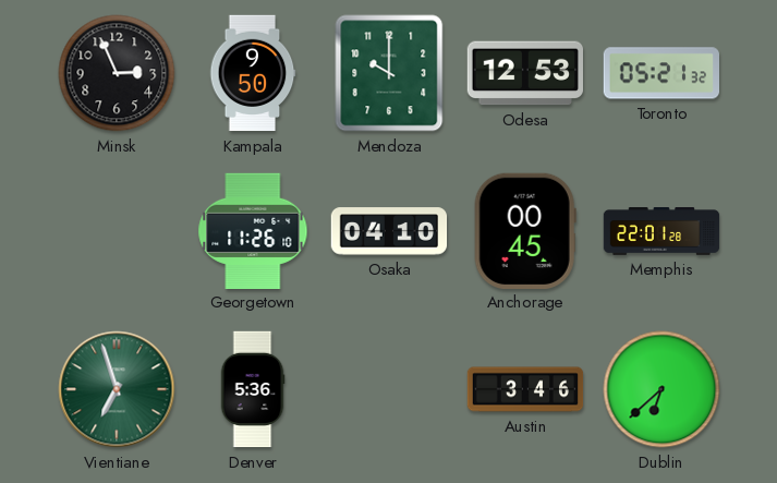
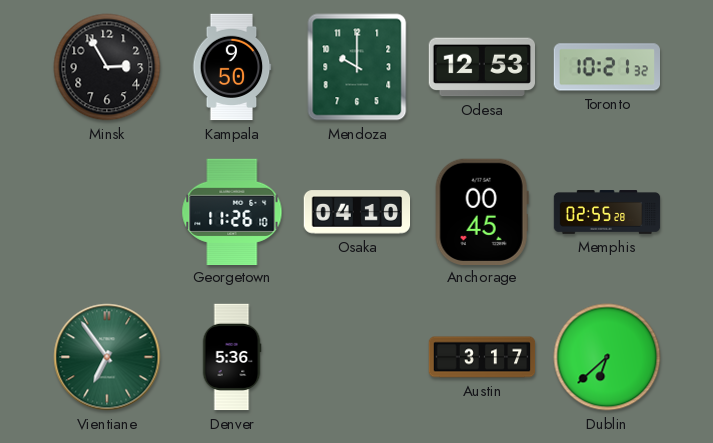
Minsk: 2:56 -> 2:55 (107, 67)
Toronto: 05:21 -> 10:21 (606, 67)
Memphis: 22:01 -> 02:55 (607, 212)
Vientiane: 6:57 -> 6:54 (107, 357)
Austin: 3:46 -> 3:17 (482, 357)
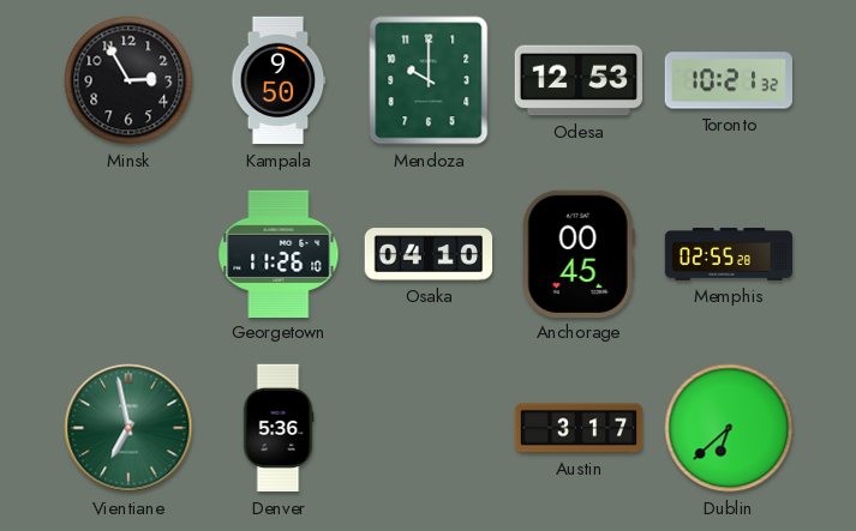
Vientiane: 6:54 -> 6:58 (128, 428)
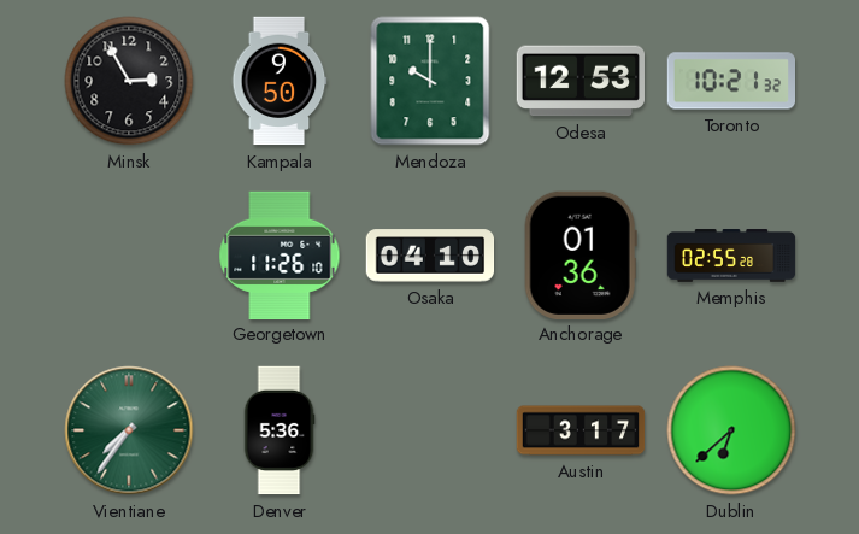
Anchorage: 00:45 -> 01:36 (581, 254)
Vientiane: 6:58 -> 7:36 (129, 430)
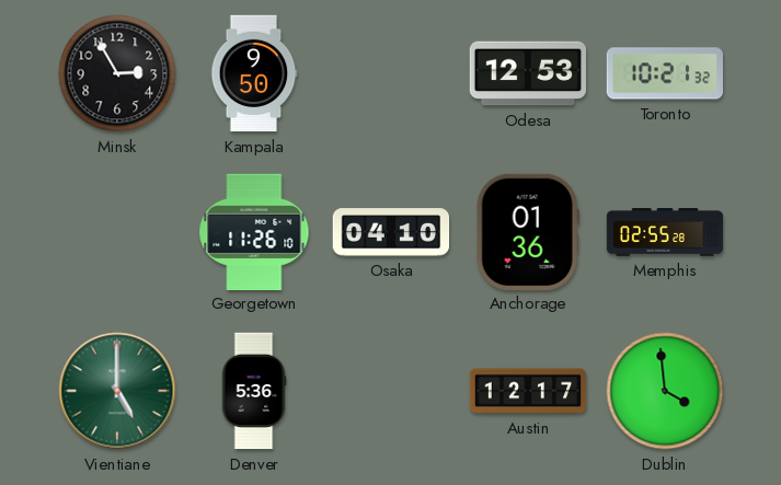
Mendoza: 10:00 -> none (430, 81)
Vientiane: 7:36 -> 5:00 (117, 391)
Austin: 3:17 -> 12:17 (528, 391)
Dublin: 6:38 -> 3:59 (665, 391)
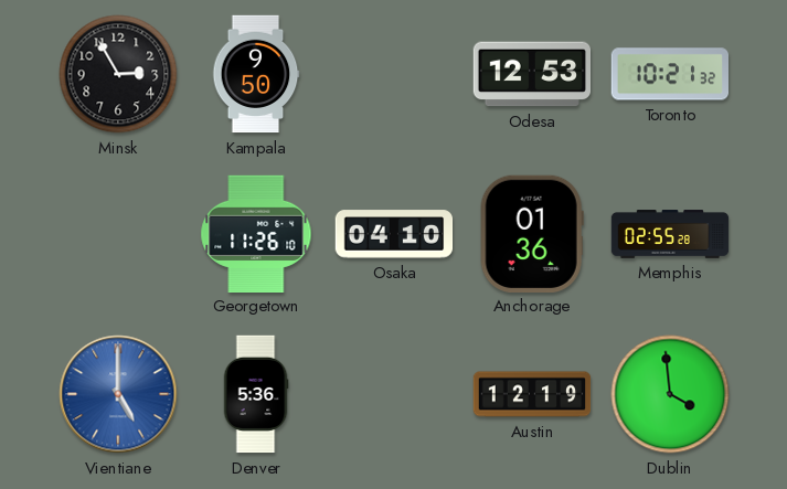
Vientiane dial: green -> blue (118, 394)
Austin: 12:17 -> 12:19 (532, 394)
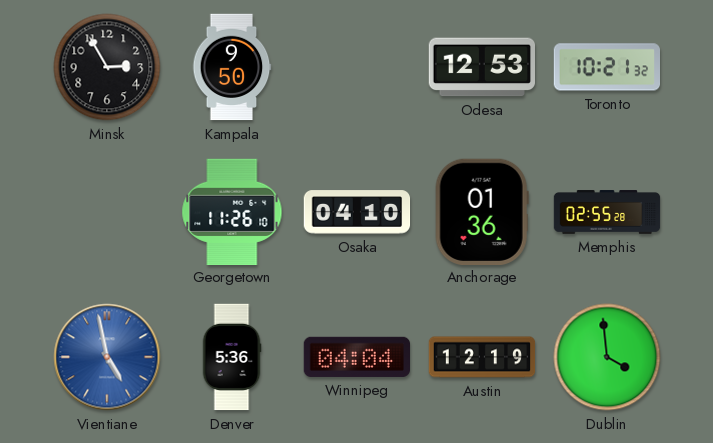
Vientiane: 5:00 -> 4:58 (107, 357)
Winnipeg: none -> 04:04 (356, 357)
